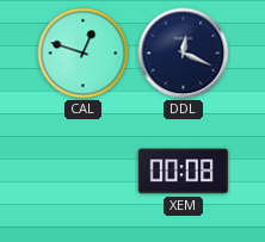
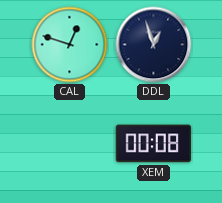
DDL: 12:19 -> 12:57 (154, 45)
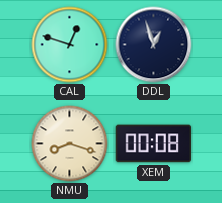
NMU: none -> 8:18 (70, 144)
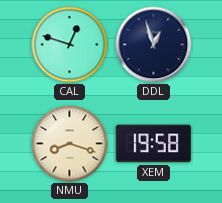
XEM: 00:08 -> 19:58 (154, 144)
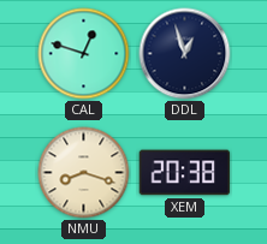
XEM: 19:58 -> 20:38 (185, 173)
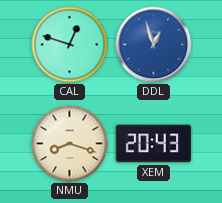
DDL dial: navy -> blue (154, 45)
XEM: 20:38 -> 20:43 (154, 144)
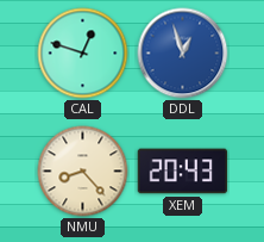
NMU: 8:18 -> 8:23 (83, 172)
